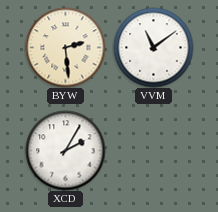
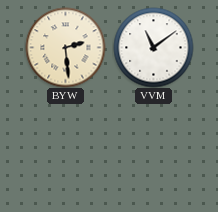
XCD: 2:05 -> none (65, 150)
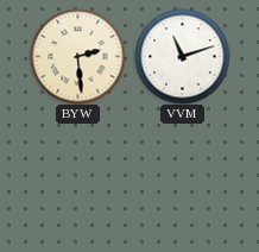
VVM: 11:09 -> 11:12 (182, 56)
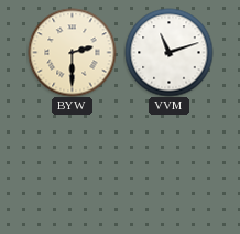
BYW: 2:29 -> 2:30 (72, 52)
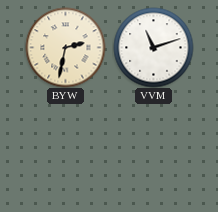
BYW: 2:30 -> 2:32 (65, 47)
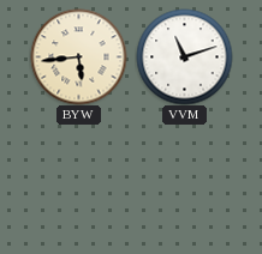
BYW: 2:32 -> 5:44 (78, 56)
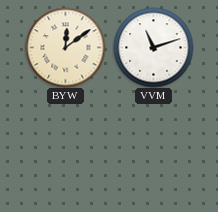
BYW: 5:44 -> 12:09 (65, 47)
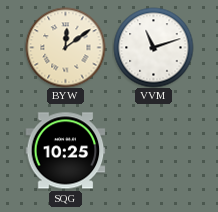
SQG: none -> 10:25 (65, 151)
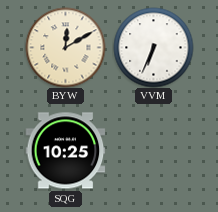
BYW: 12:09 -> 12:10 (65, 47)
VVM: 11:12 -> 6:34 (153, 47)
